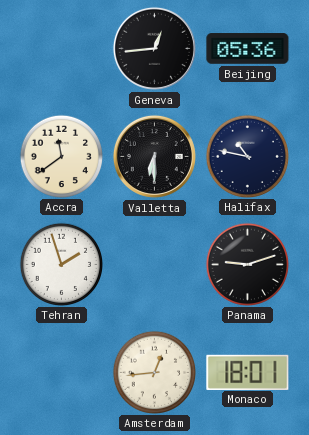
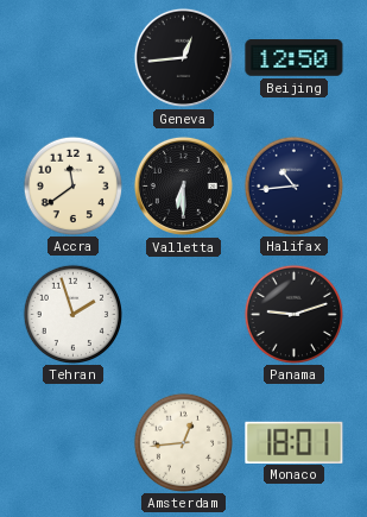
Beijing: 05:36 -> 12:50 (295, 58)
Halifax: 10:47 -> 10:44 (293, 185)
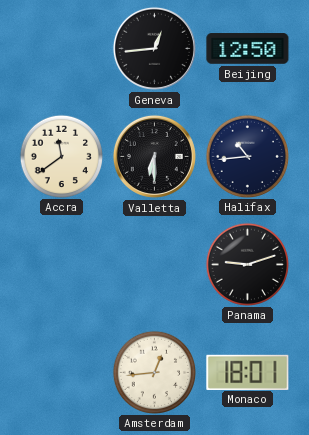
Tehran: 1:57 -> none (72, 314)
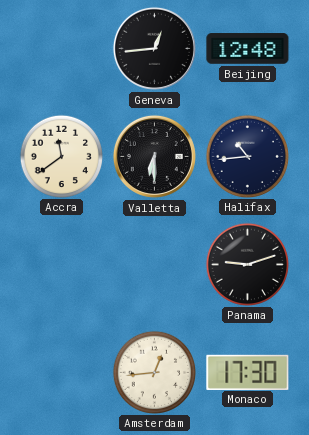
Beijing: 12:50 -> 12:48 (248, 49)
Monaco: 18:01 -> 17:30 (248, 372)
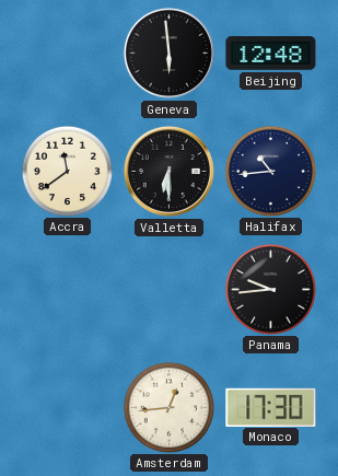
Geneva: 12:44 -> 5:59 (168, 53)
Panama: 9:12 -> 9:44 (270, 289)
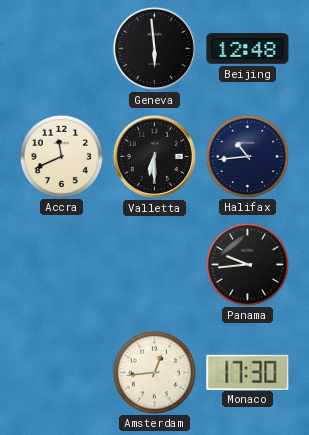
Accra: 11:39 -> 11:41 (61, 156)
